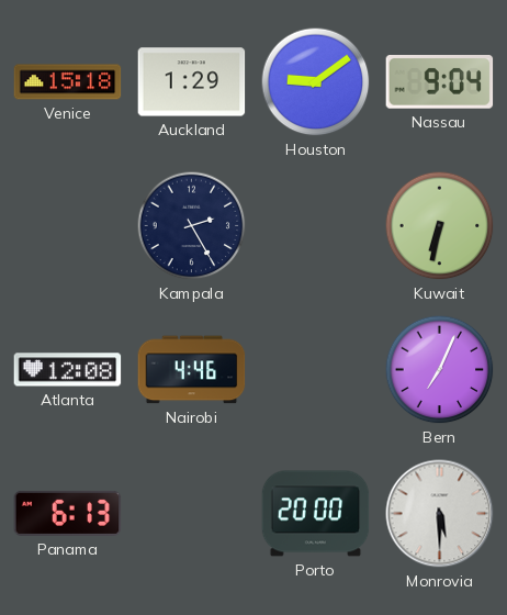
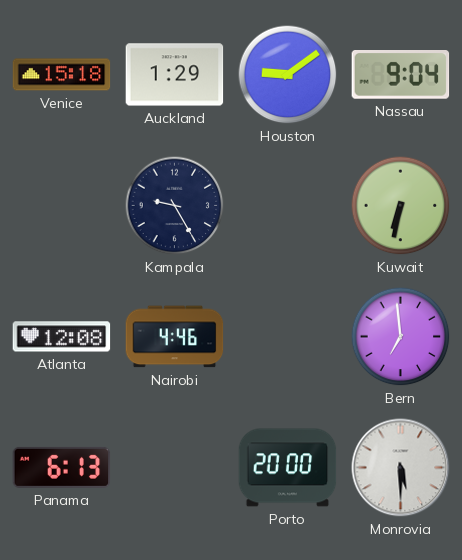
Kampala: 2:25 -> 9:25 (175, 206)
Bern: 7:04 -> 6:59 (401, 337)
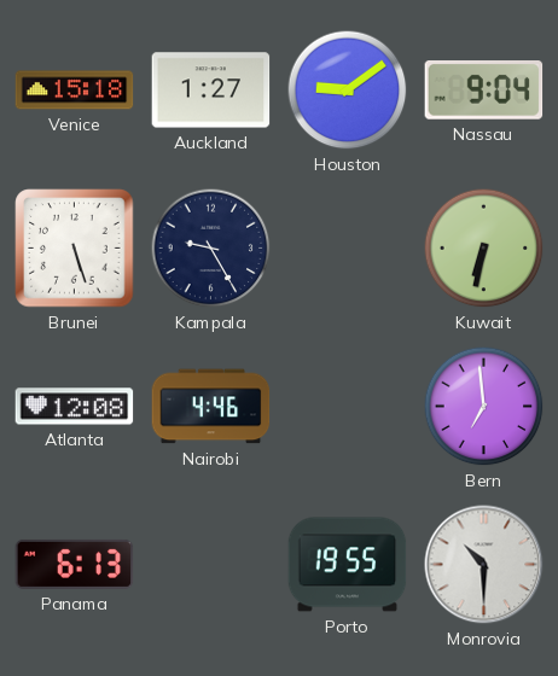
Auckland: 1:29 -> 1:27 (211, 91)
Brunei: none -> 5:27 (75, 249)
Porto: 20:00 -> 19:55 (348, 565)
Monrovia: 5:30 -> 10:30 (484, 565)
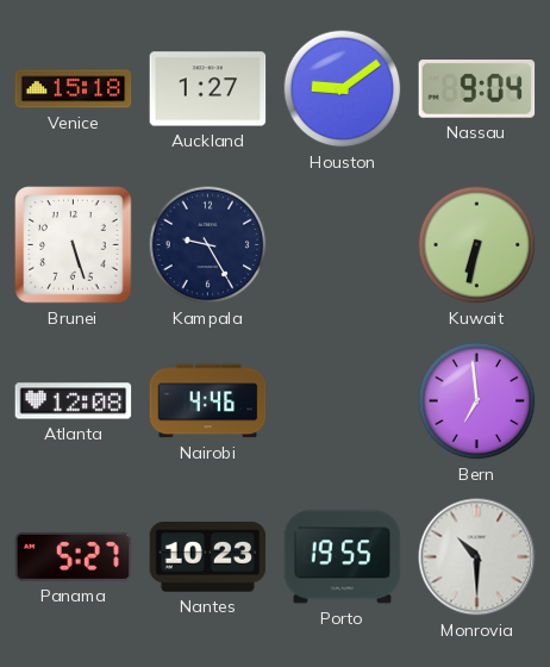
Panama: 6:13 -> 5:27 (74, 556)
Nantes: none -> 10:23 (208, 557)
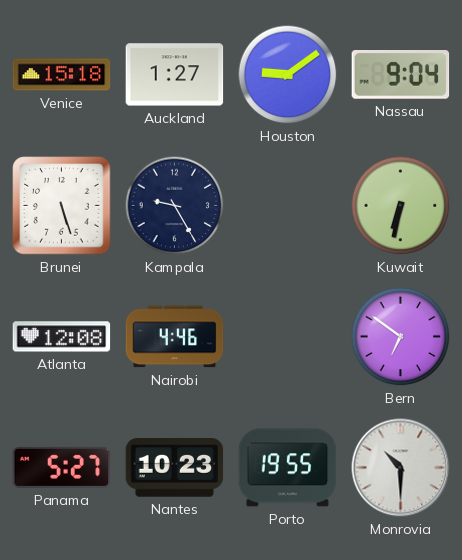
Bern: 6:59 -> 6:51 (401, 337)
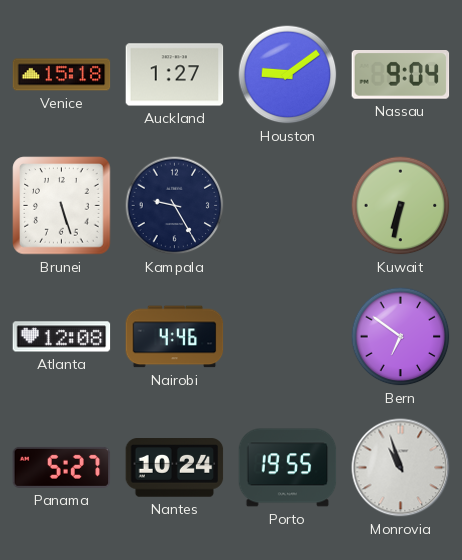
Nantes: 10:23 -> 10:24 (175, 468)
Monrovia: 10:30 -> 10:57 (401, 468)
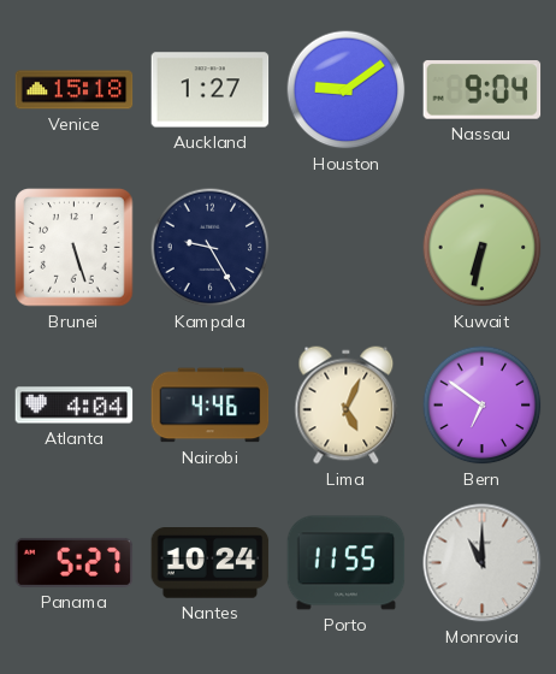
Atlanta: 12:08 -> 4:04 (75, 406)
Lima: none -> 5:04 (347, 406)
Porto: 19:55 -> 11:55 (347, 563)
Monrovia: 10:57 -> 11:00 (483, 563)
